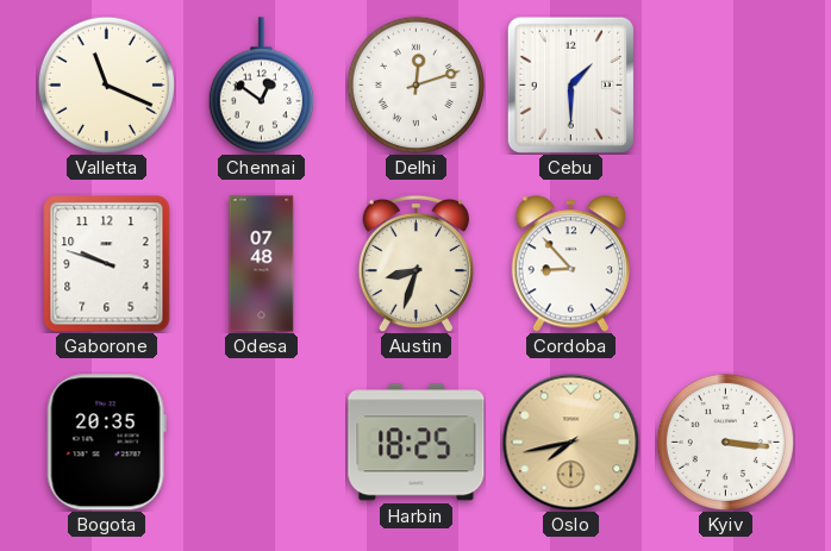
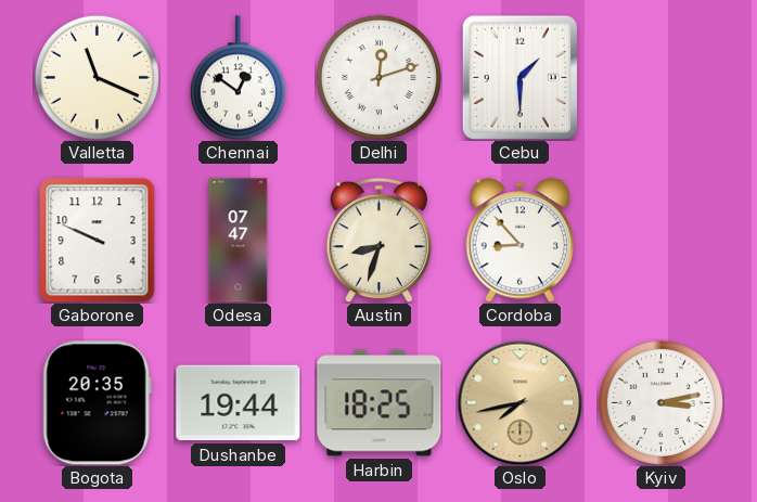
Gaborone: 9:48 -> 9:49 (98, 241)
Odesa: 07:48 -> 07:47 (239, 241)
Dushanbe: none -> 19:44 (239, 403)
Kyiv: 3:16 -> 3:13 (660, 402)
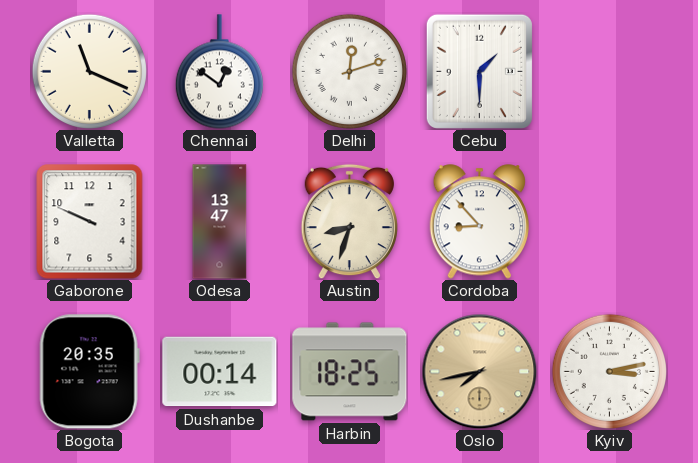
Odesa: 07:47 -> 13:47 (220, 222)
Dushanbe: 19:44 -> 00:14 (220, 372)
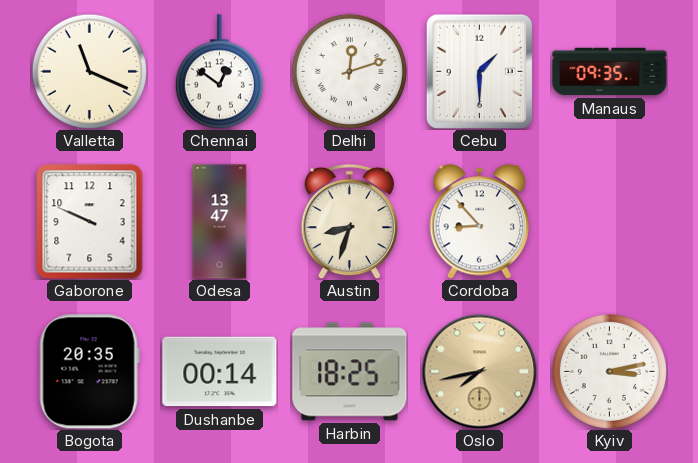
Manaus: none -> 09:35 (610, 72)
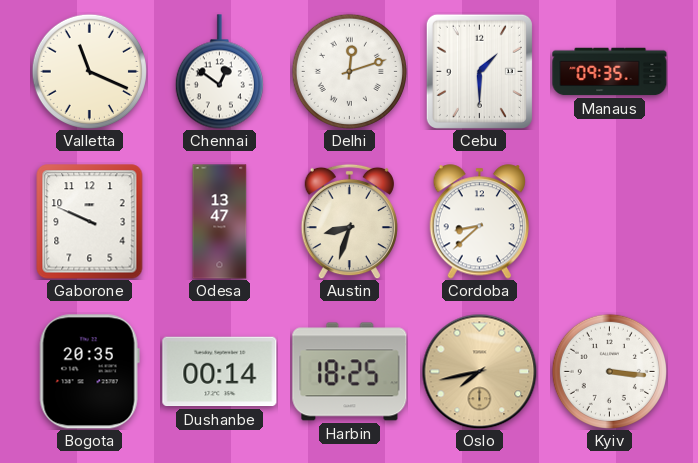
Cordoba: 8:53 -> 8:38 (479, 222)
Kyiv: 3:13 -> 3:16 (609, 371)
